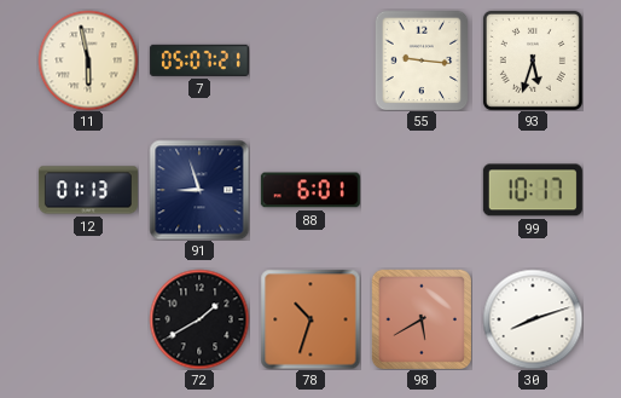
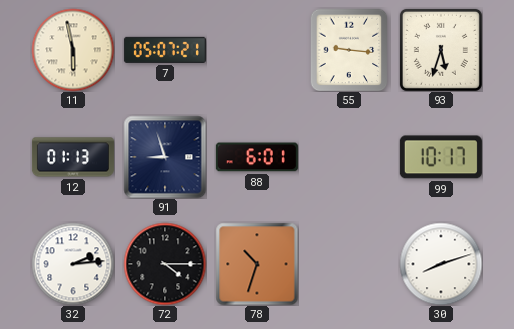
32: none -> 2:14 (73, 264)
72: 1:40 -> 4:15 (165, 264)
98: 5:40 -> none (420, 318)
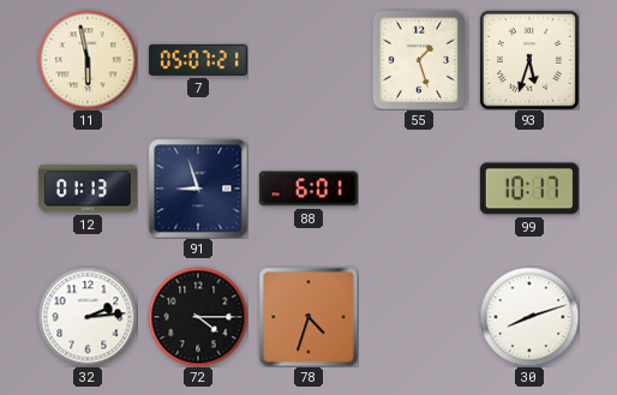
55: 9:16 -> 1:27 (419, 60)
78: 10:33 -> 4:33 (308, 317)
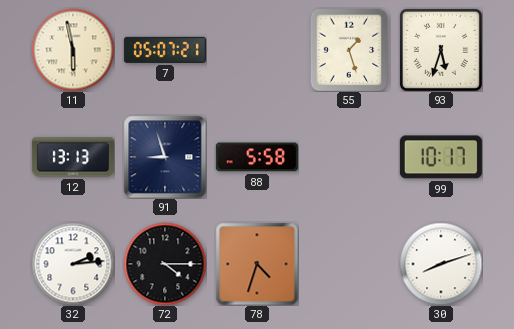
12: 01:13 -> 13:13 (73, 157)
88: 6:01 -> 5:58 (257, 157)
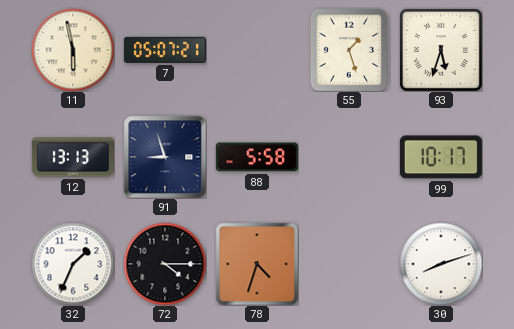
32: 2:14 -> 1:34 (73, 264)
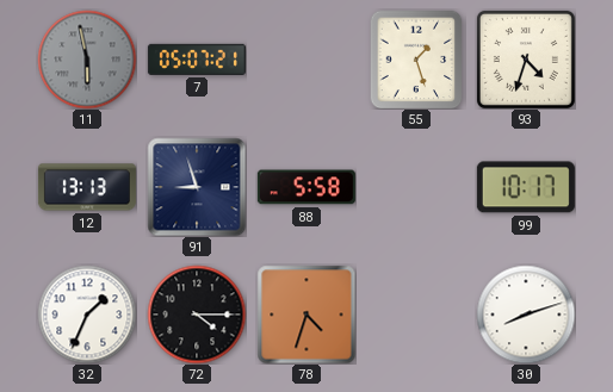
11 dial: cream -> grey (87, 60)
93: 5:33 -> 4:33 (526, 60)
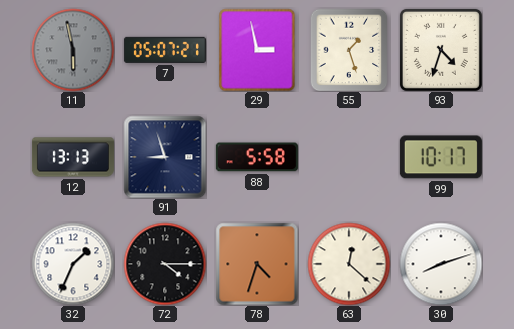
29: none -> 2:58 (257, 50)
63: none -> 12:22 (349, 264)
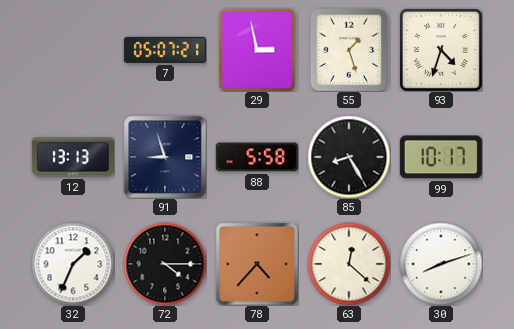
11: 5:58 -> none (73, 50)
85: none -> 8:25 (349, 157)
78: 4:33 -> 4:37 (257, 264)
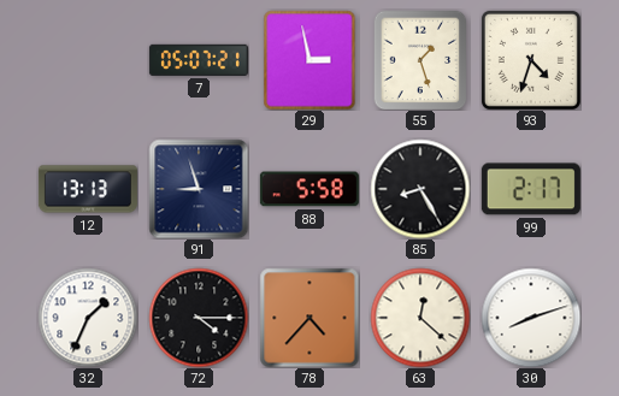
99: 10:17 -> 2:17 (531, 189)
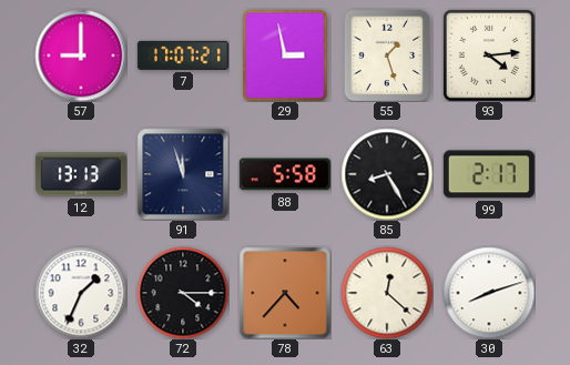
57: none -> 9:00 (81, 55)
7: 05:07 -> 17:07 (183, 55)
93: 4:33 -> 4:14 (489, 55)
91: 8:57 -> 11:57 (183, 174)
